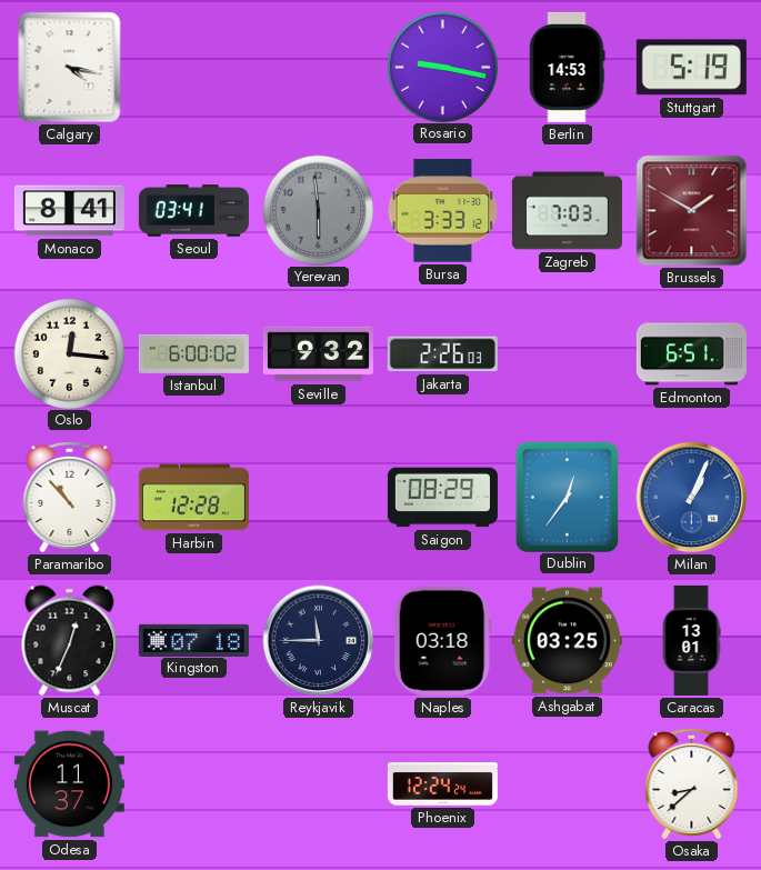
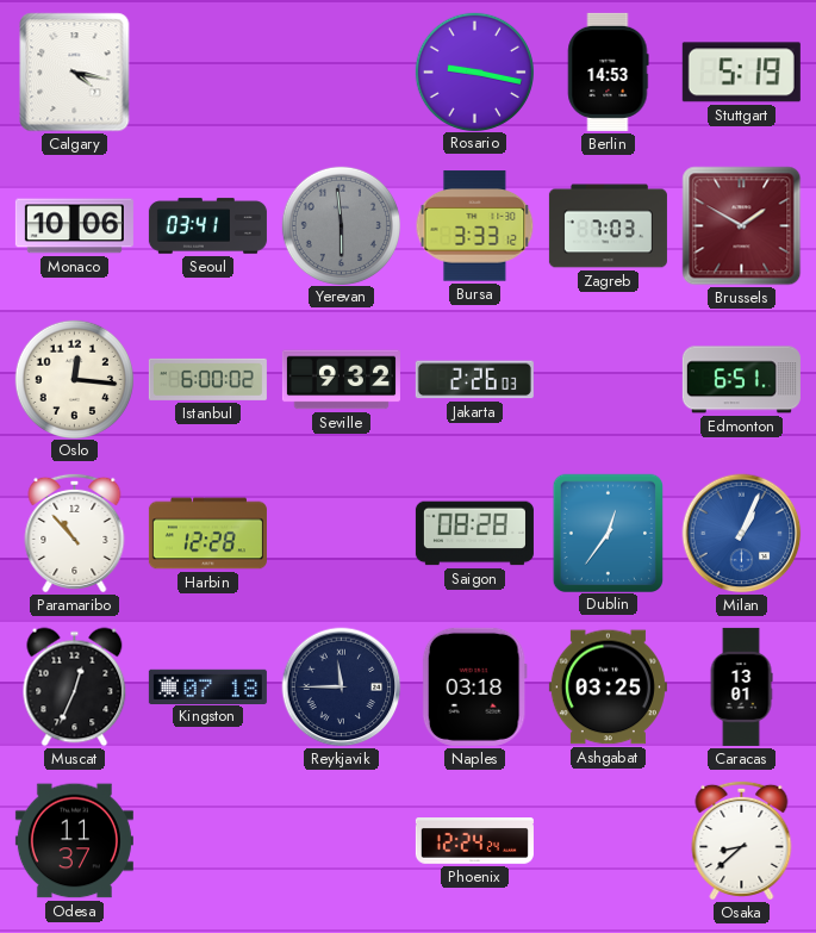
Monaco: 8:41 -> 10:06 (74, 226)
Saigon: 08:29 -> 08:28 (474, 534)
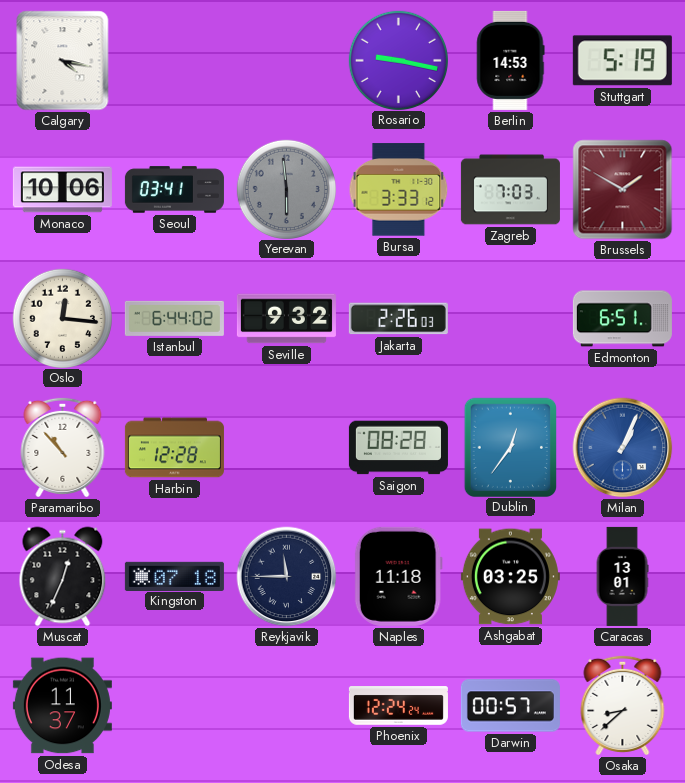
Istanbul: 6:00 -> 6:44 (174, 318)
Naples: 03:18 -> 11:18 (398, 576)
Darwin: none -> 00:57 (510, 706)
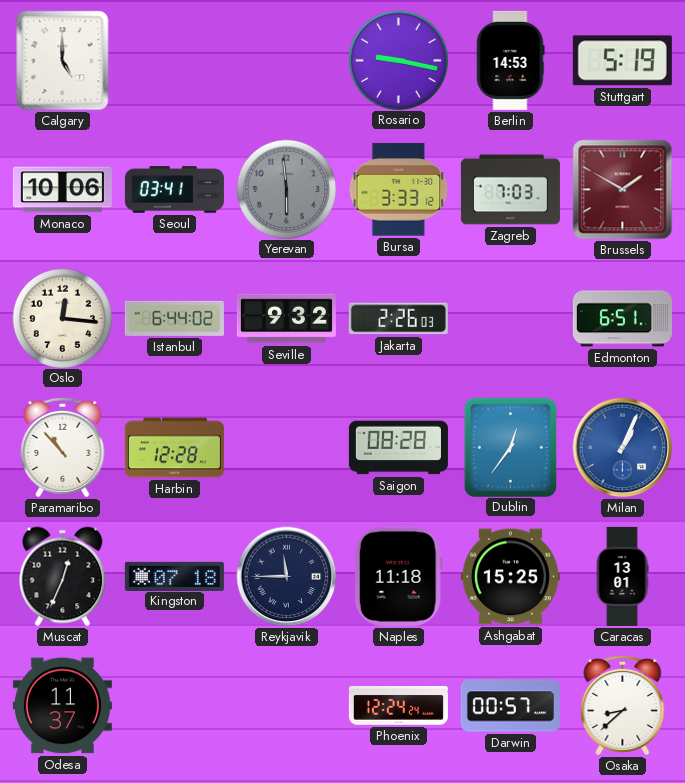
Calgary: 4:17 -> 5:00 (63, 61)
Ashgabat: 03:25 -> 15:25 (510, 577)
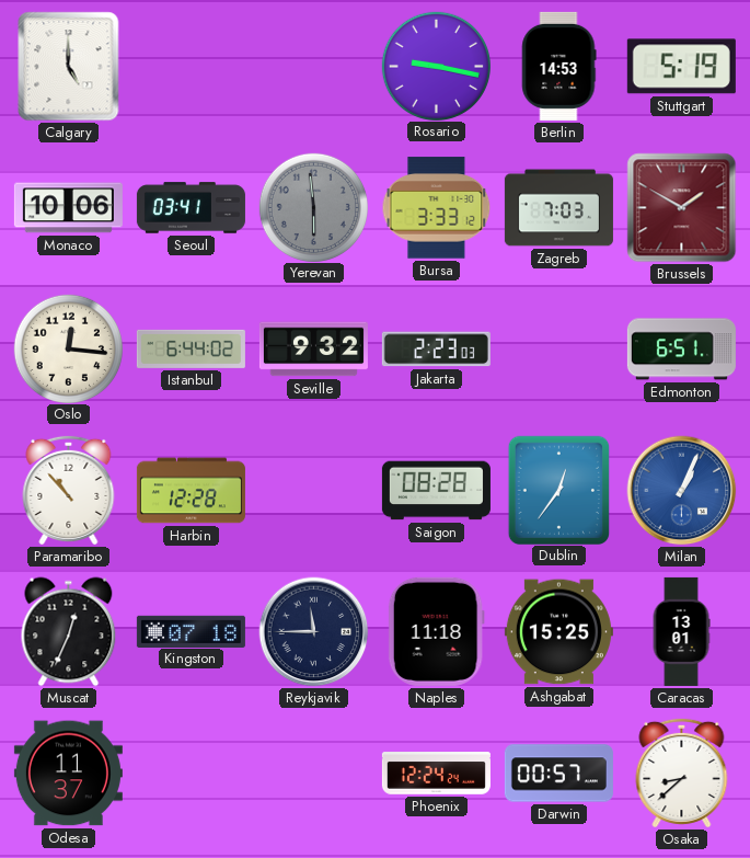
Jakarta: 2:26 -> 2:23 (436, 350)
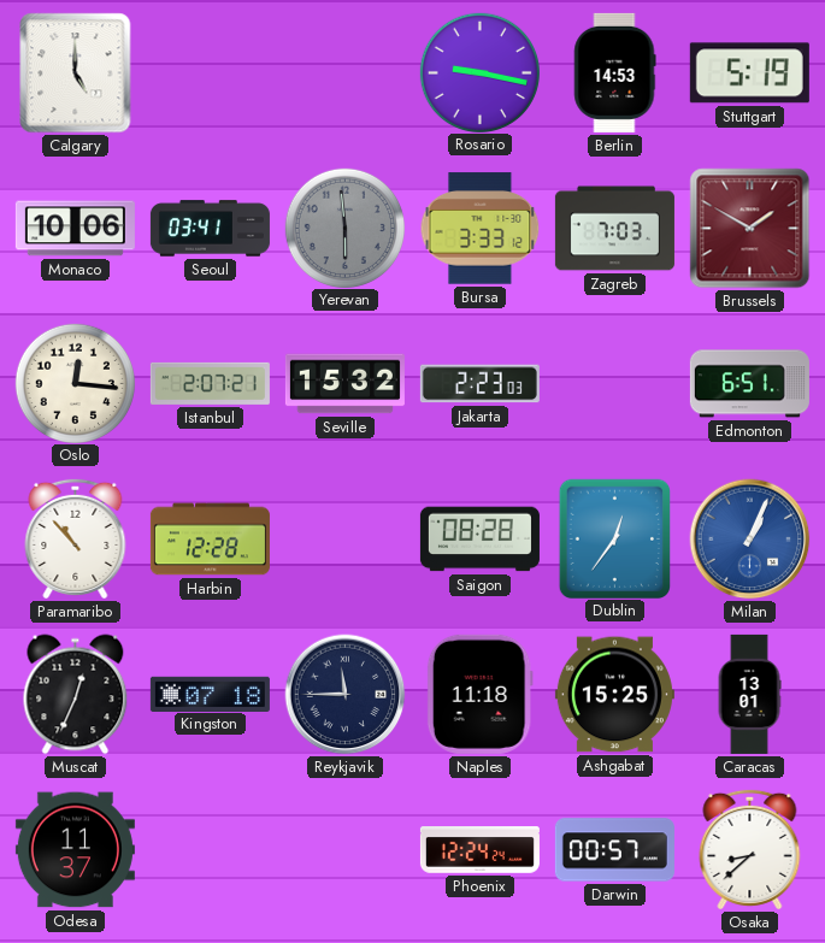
Istanbul: 6:44 -> 2:07 (210, 383)
Seville: 9:32 -> 15:32 (344, 384)
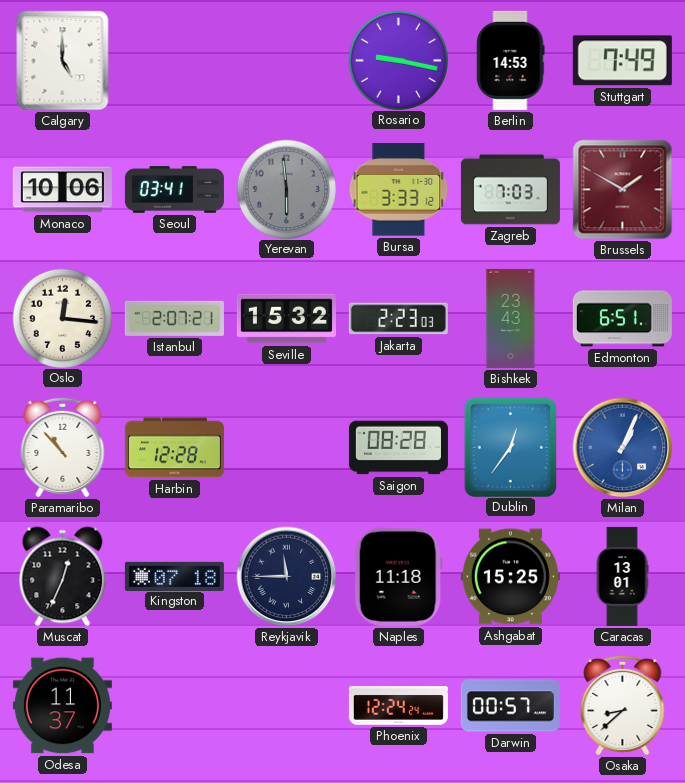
Stuttgart: 5:19 -> 7:49 (622, 61)
Bishkek: none -> 23:43 (511, 318)
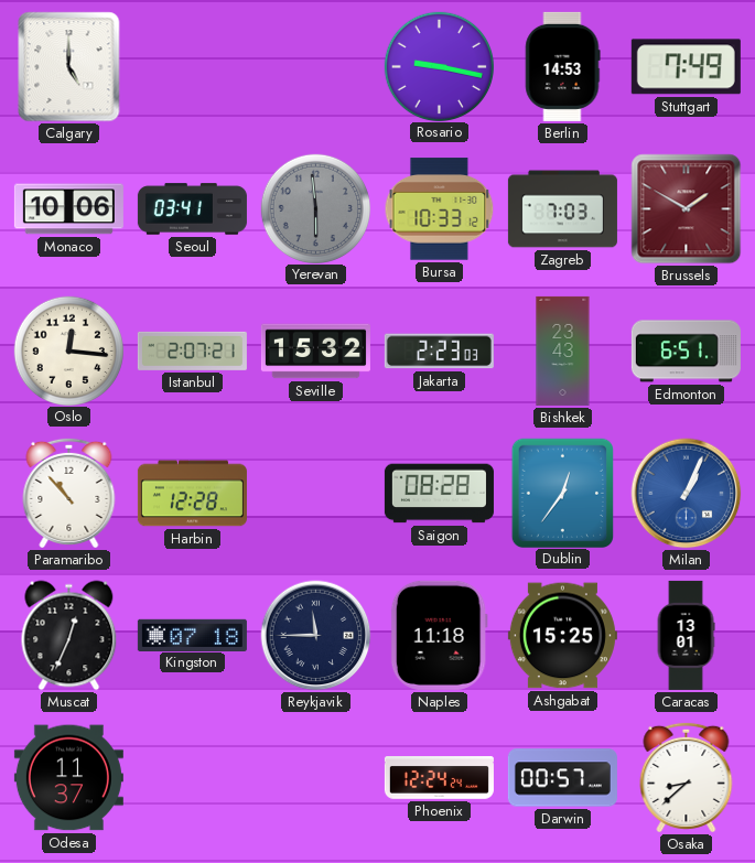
Bursa: 3:33 -> 10:33 (440, 209)
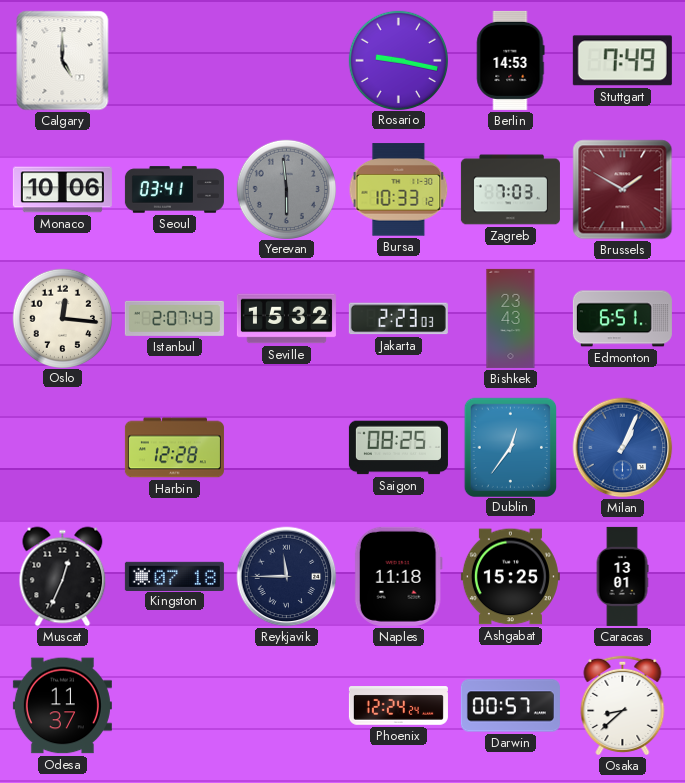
Istanbul: 2:07:21 -> 2:07:43 (174, 318)
Paramaribo: 10:53 -> none (69, 493)
Saigon: 08:28 -> 08:25 (398, 448)
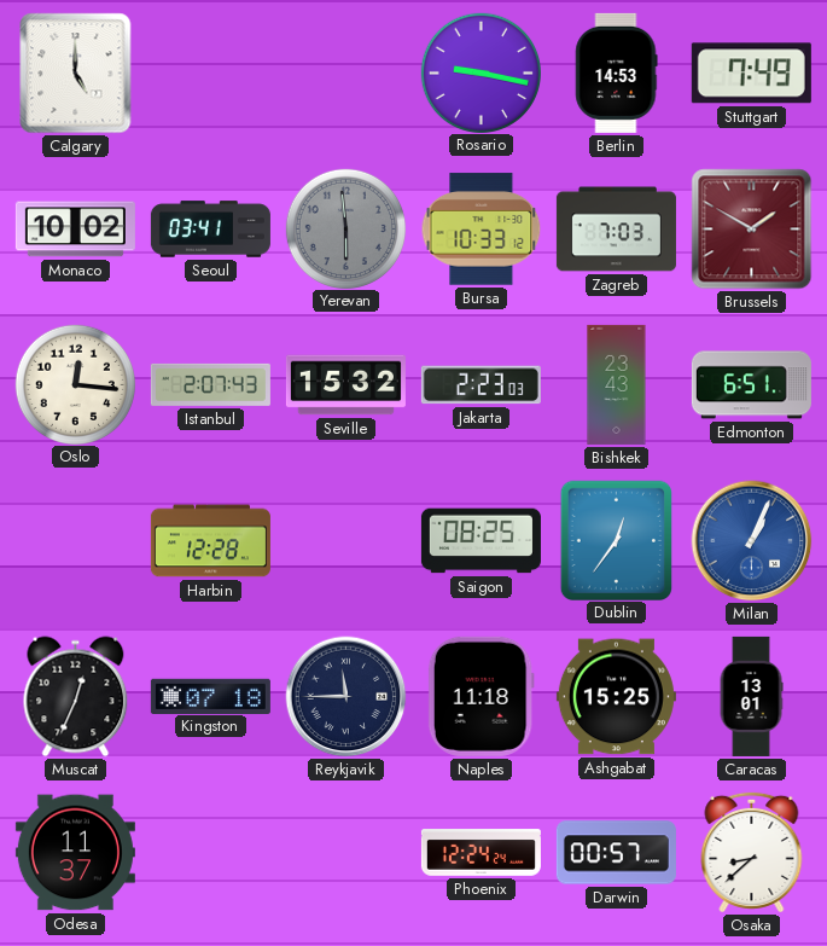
Monaco: 10:06 -> 10:02 (75, 230)
